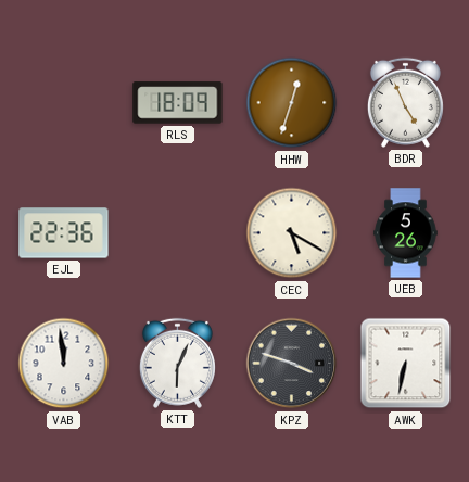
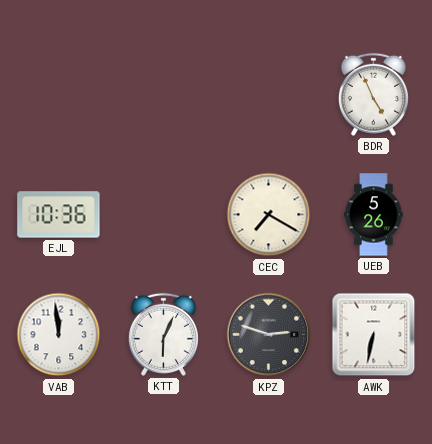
RLS: 18:09 -> none (178, 103)
HHW: 12:33 -> none (292, 103)
EJL: 22:36 -> 10:36 (59, 215)
CEC: 5:20 -> 7:20 (269, 215)
KPZ: 3:48 -> 2:48 (269, 335)
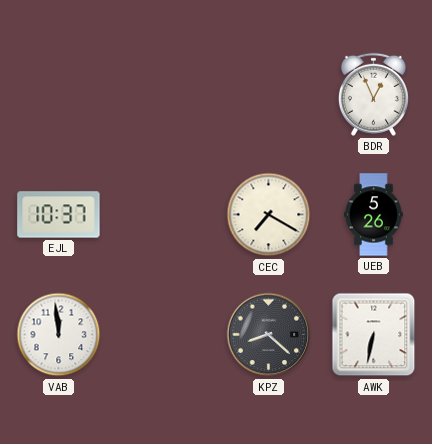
BDR: 4:56 -> 12:56 (373, 94)
EJL: 10:36 -> 10:37 (59, 215)
KTT: 6:04 -> none (163, 334)
KPZ: 2:48 -> 8:22 (269, 335)
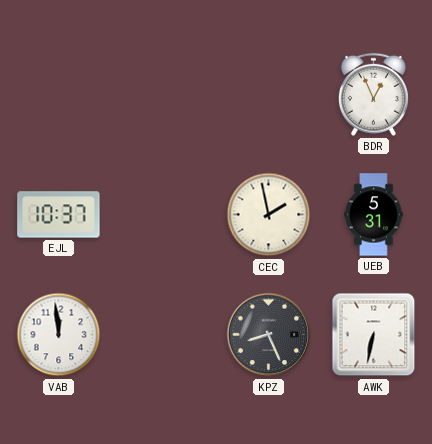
CEC: 7:20 -> 1:58 (269, 215)
UEB: 5:26 -> 5:31 (374, 215)
KPZ: 8:22 -> 8:26 (269, 335)
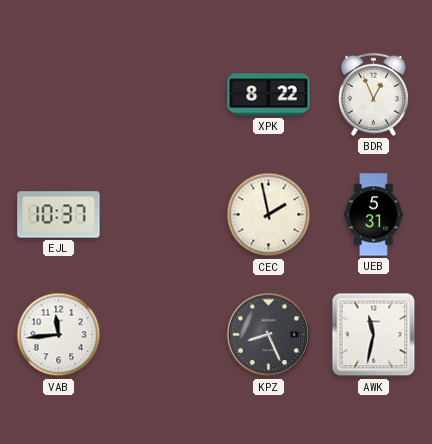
XPK: none -> 8:22 (269, 95)
VAB: 11:59 -> 11:44 (59, 335)
AWK: 6:32 -> 11:32 (374, 335)
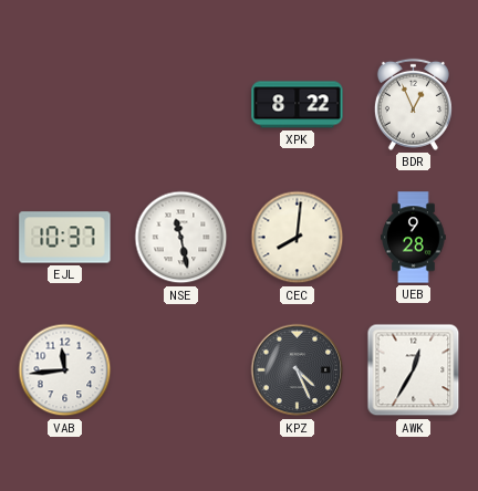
NSE: none -> 11:28 (181, 238)
CEC: 1:58 -> 8:01 (298, 238)
UEB: 5:31 -> 9:28 (414, 238)
KPZ: 8:26 -> 4:26 (298, 370)
AWK: 11:32 -> 12:35 (414, 370)
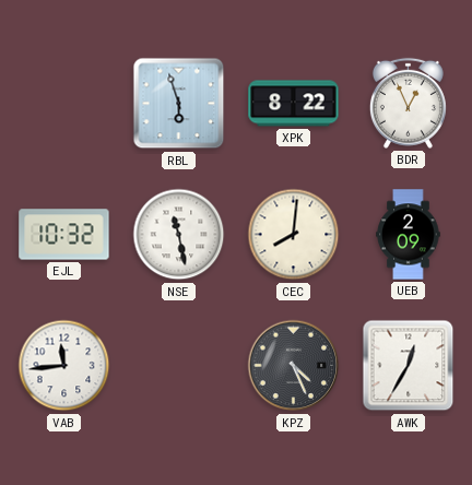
RBL: none -> 5:57 (179, 104)
EJL: 10:37 -> 10:32 (64, 235)
UEB: 9:28 -> 2:09 (409, 235)
